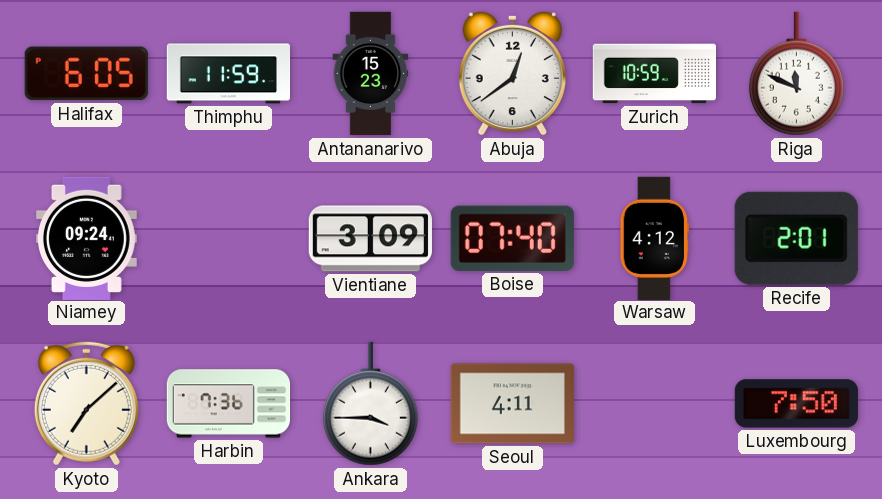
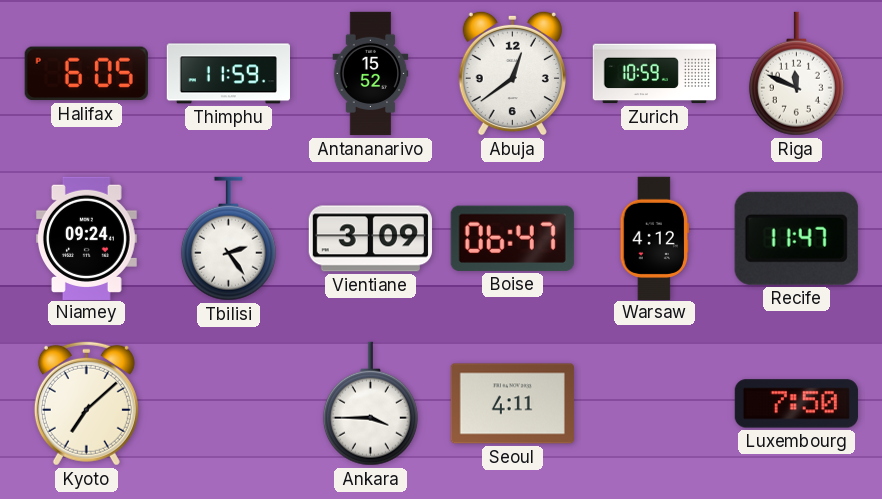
Antananarivo: 15:23 -> 15:52 (371, 74)
Tbilisi: none -> 2:24 (228, 239)
Boise: 07:40 -> 06:47 (512, 238)
Recife: 2:01 -> 11:47 (796, 238)
Harbin: 7:36 -> none (228, 404)
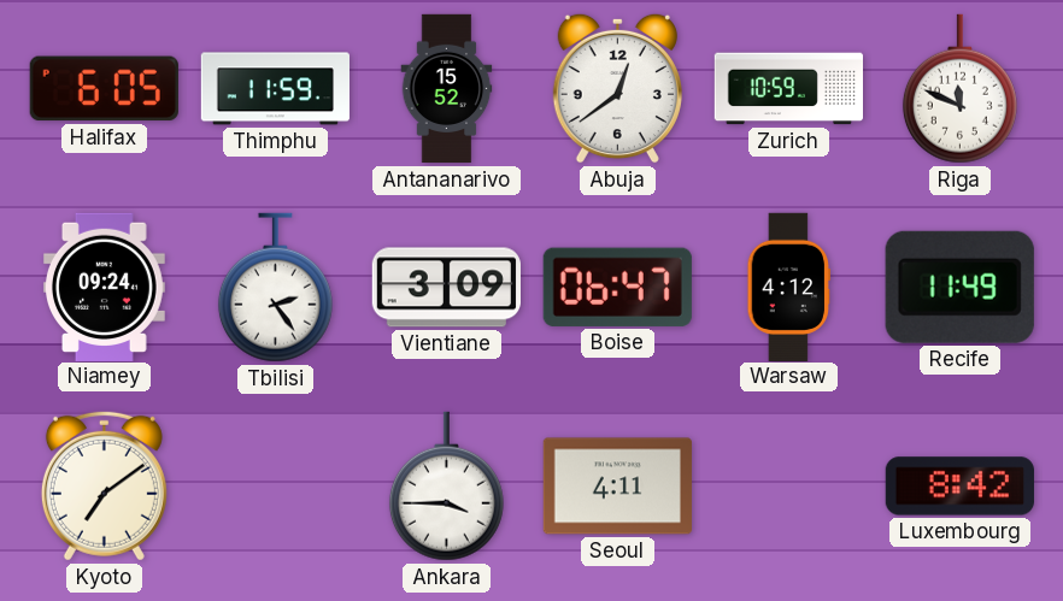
Recife: 11:47 -> 11:49 (959, 287)
Kyoto: 7:08 -> 7:09 (104, 485)
Luxembourg: 7:50 -> 8:42 (959, 487)
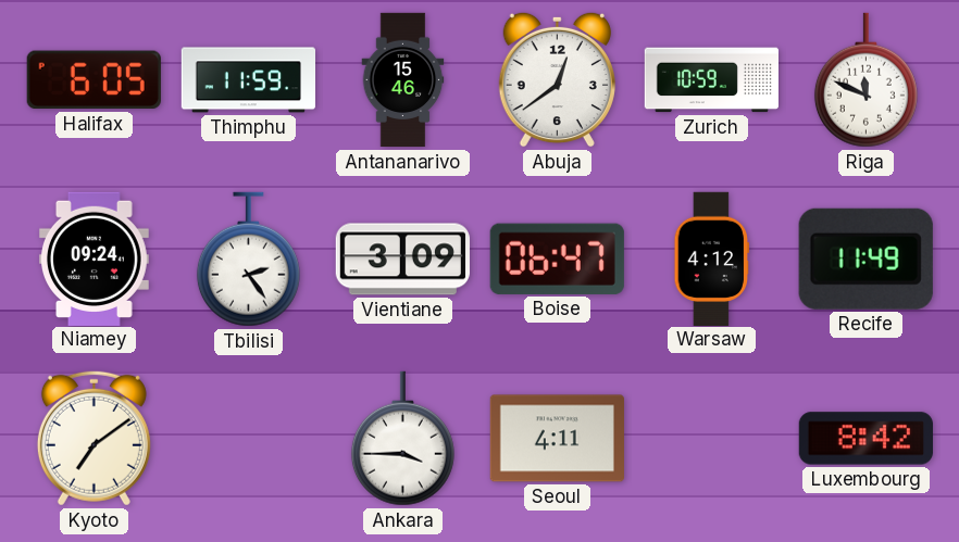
Antananarivo: 15:52 -> 15:46 (403, 80)
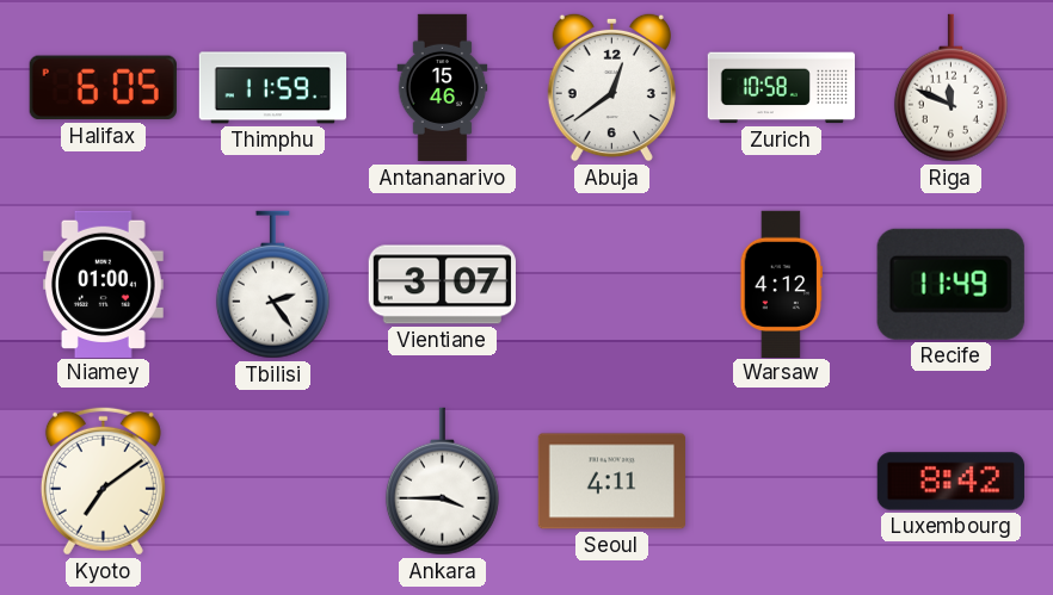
Zurich: 10:59 -> 10:58 (781, 88)
Niamey: 09:24 -> 01:00 (103, 284)
Vientiane: 3:09 -> 3:07 (442, 285)
Boise: 06:47 -> none (557, 259)
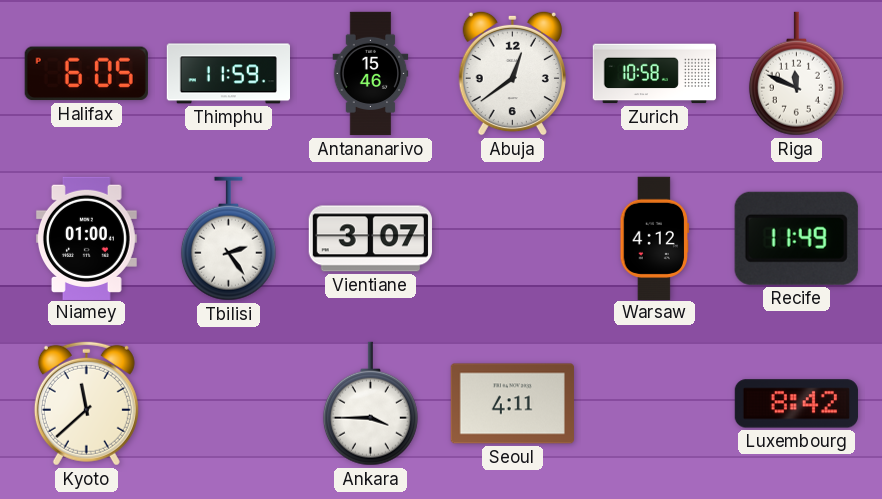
Kyoto: 7:09 -> 11:38 (86, 403)
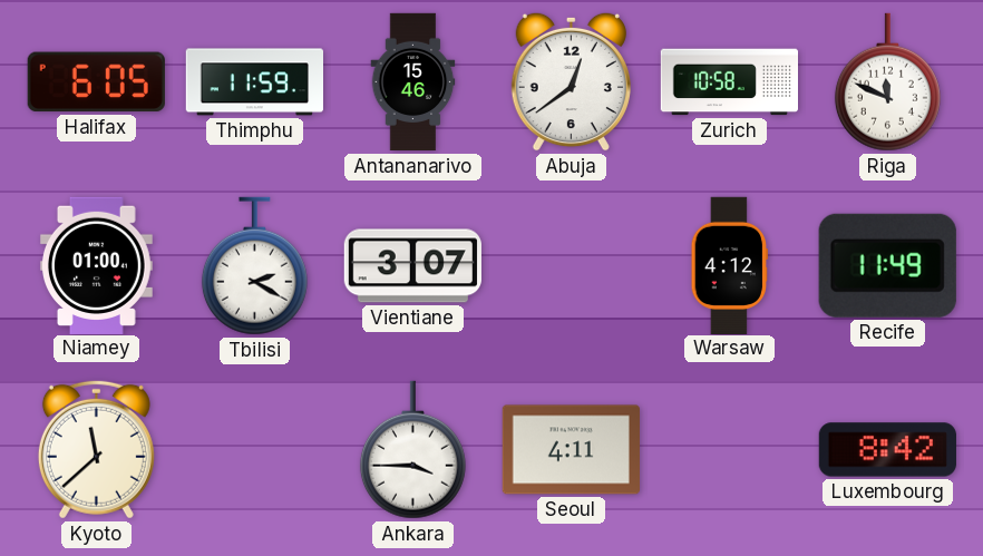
Tbilisi: 2:24 -> 2:20 (254, 266)
